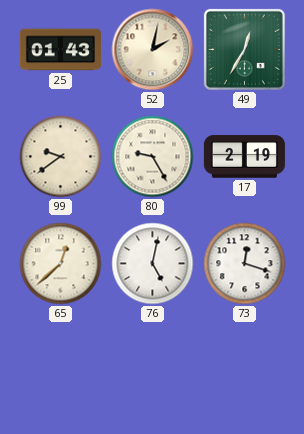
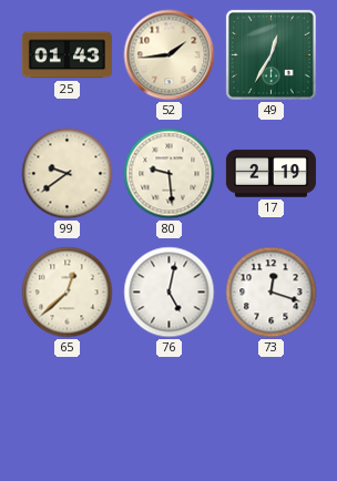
52: 2:02 -> 1:44 (170, 55)
80: 9:25 -> 9:29 (170, 174)
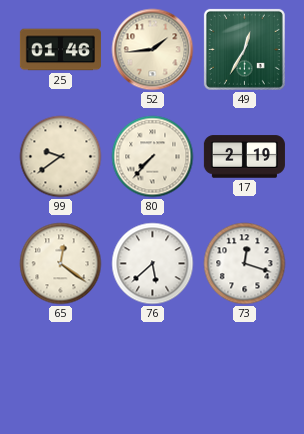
25: 01:43 -> 01:46 (60, 50)
80: 9:29 -> 7:37 (153, 157)
65: 12:38 -> 12:21 (61, 264)
76: 5:02 -> 5:38 (153, 264)
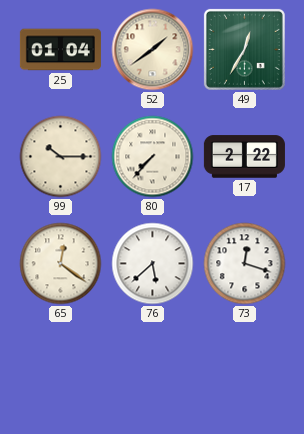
25: 01:46 -> 01:04 (60, 50)
52: 1:44 -> 1:39 (153, 50)
99: 9:39 -> 10:15 (61, 157)
17: 2:19 -> 2:22 (244, 157)
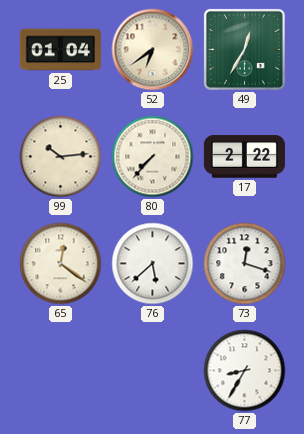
52: 1:39 -> 6:39 (153, 50)
99: 10:15 -> 10:14 (61, 157)
77: none -> 8:35 (245, 371)
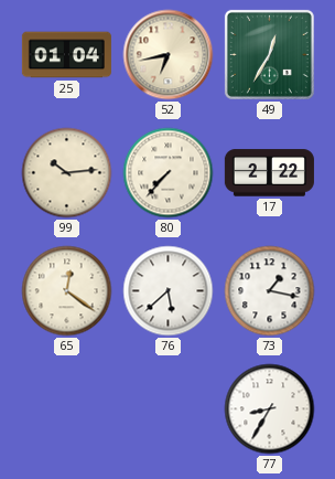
52: 6:39 -> 6:43 (169, 55)
73: 12:18 -> 1:17 (270, 291)
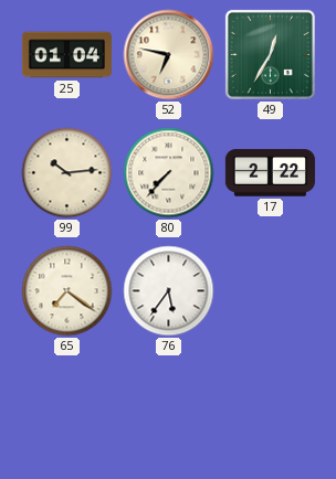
52: 6:43 -> 6:47 (169, 55)
65: 12:21 -> 7:21 (67, 291)
76: 5:38 -> 5:36 (169, 291)
73: 1:17 -> none (270, 291)
77: 8:35 -> none (270, 409)
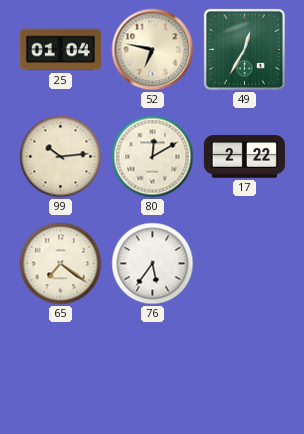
80: 7:37 -> 12:10 (153, 157)
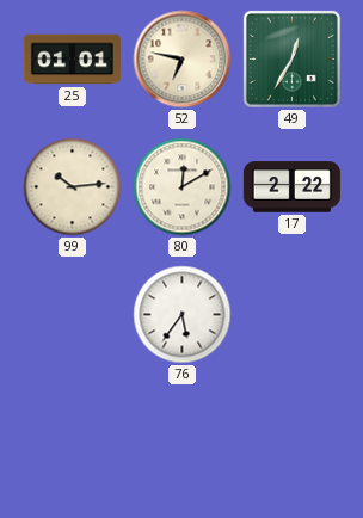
25: 01:04 -> 01:01 (72, 60)
65: 7:21 -> none (61, 264)
